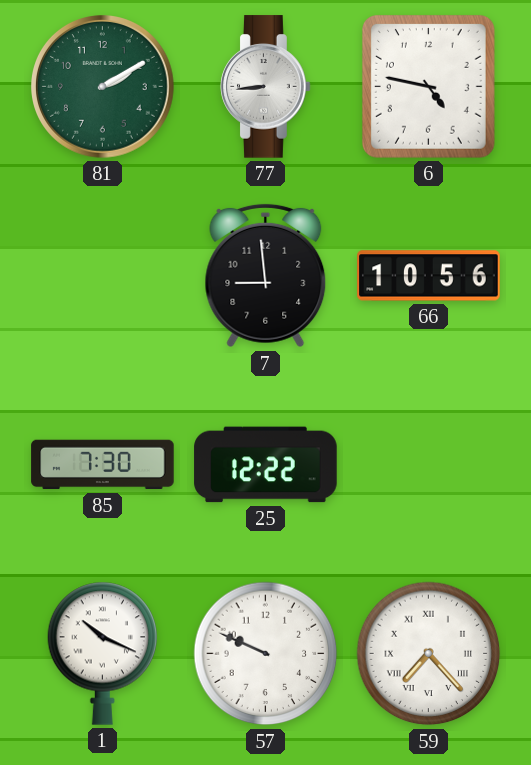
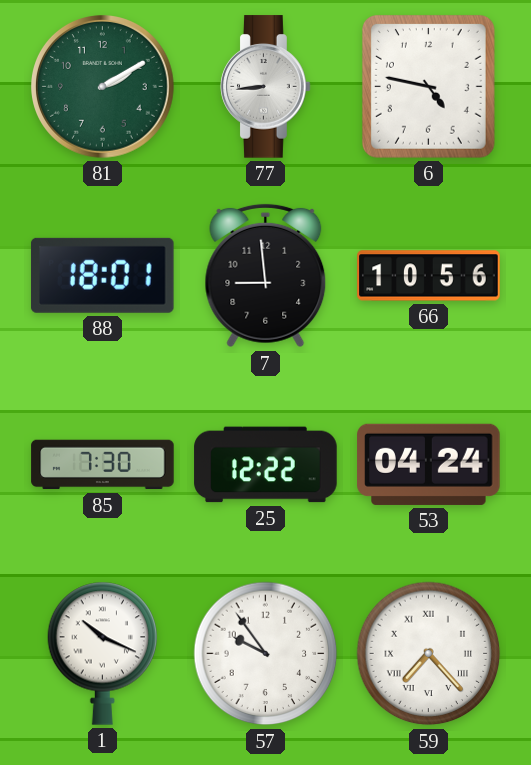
88: none -> 18:01 (102, 275)
53: none -> 04:24 (429, 464)
57: 9:49 -> 9:54 (266, 654)
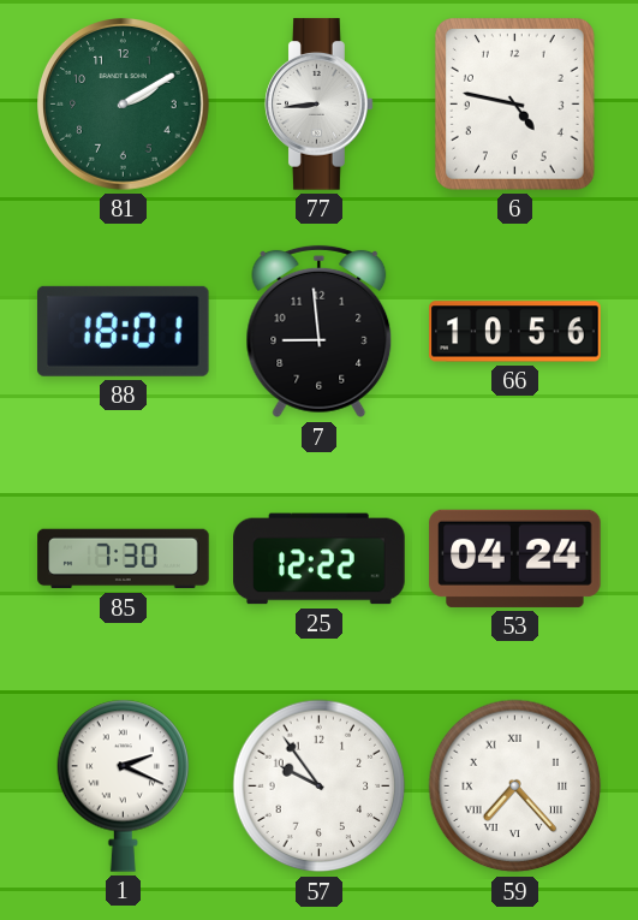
1: 10:19 -> 2:19 (124, 785)
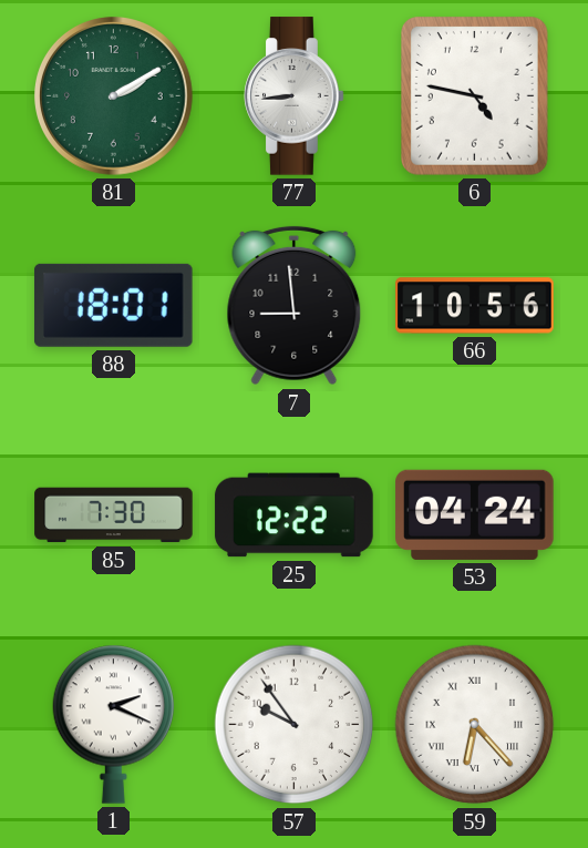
59: 7:23 -> 6:23 (475, 725)
